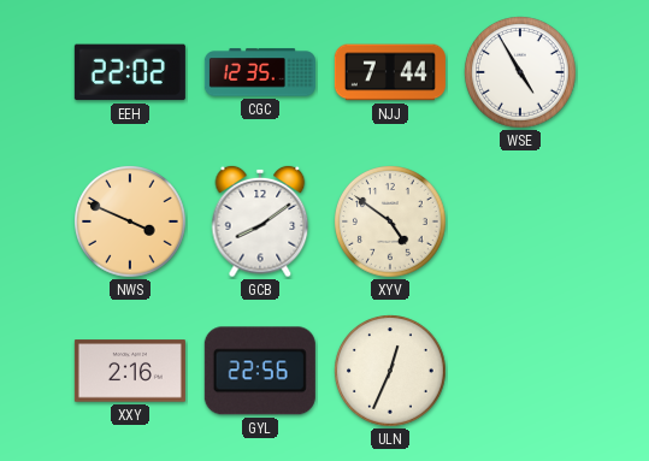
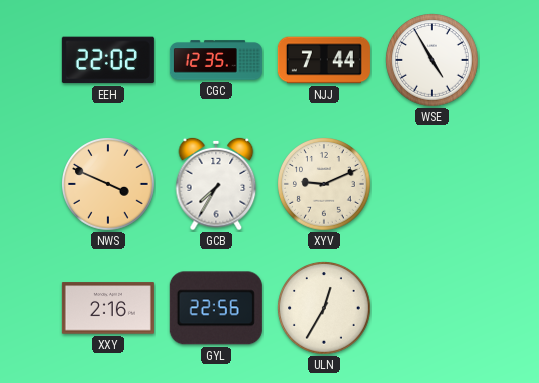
GCB: 8:09 -> 7:35 (216, 184)
XYV: 4:51 -> 9:11 (324, 184)
ULN: 12:34 -> 12:35 (324, 308)
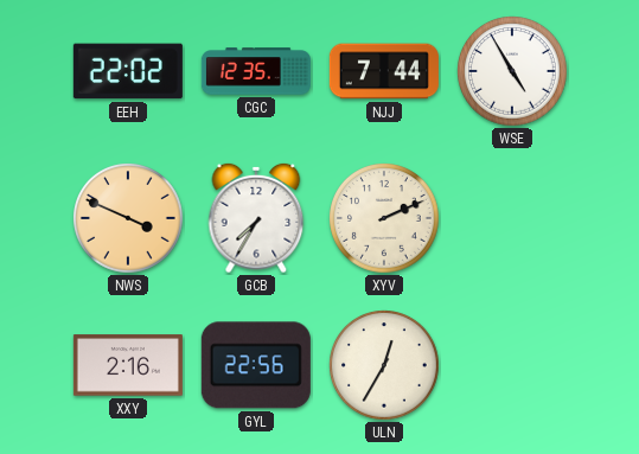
XYV: 9:11 -> 2:11 (384, 218)
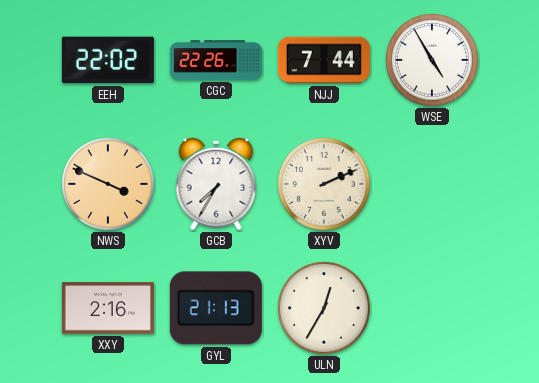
CGC: 12:35 -> 22:26 (216, 60)
GYL: 22:56 -> 21:13 (216, 308)
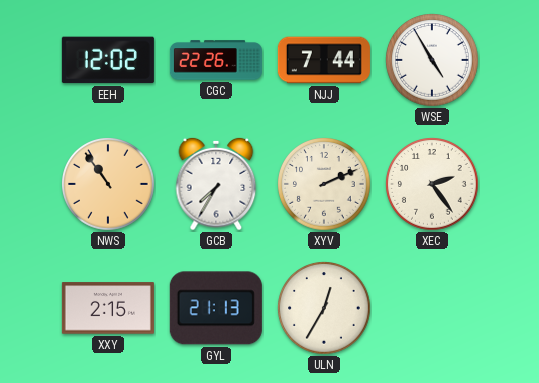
EEH: 22:02 -> 12:02 (108, 60)
NWS: 3:49 -> 10:54 (108, 184)
XEC: none -> 2:24 (432, 184)
XXY: 2:16 -> 2:15 (108, 308)
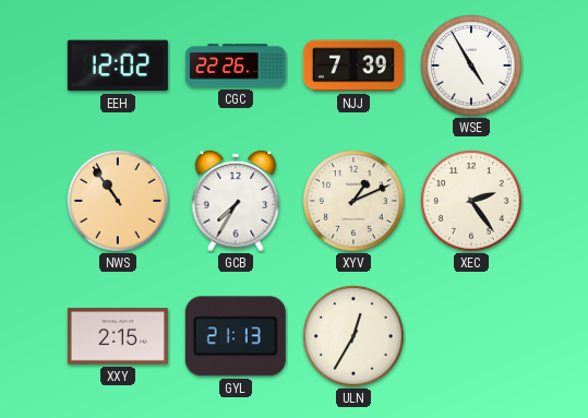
NJJ: 7:44 -> 7:39 (353, 65)
XYV: 2:11 -> 1:11 (353, 201)
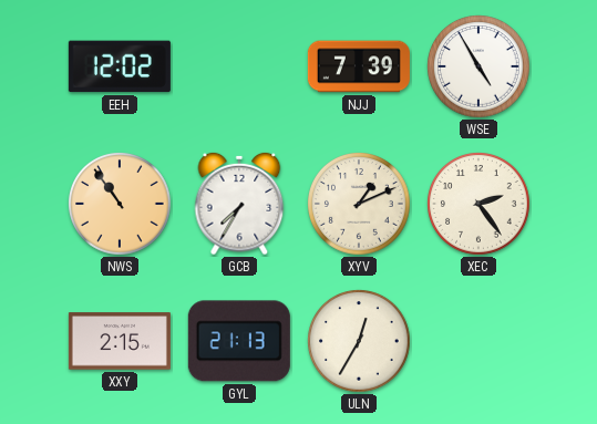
CGC: 22:26 -> none (236, 65)
